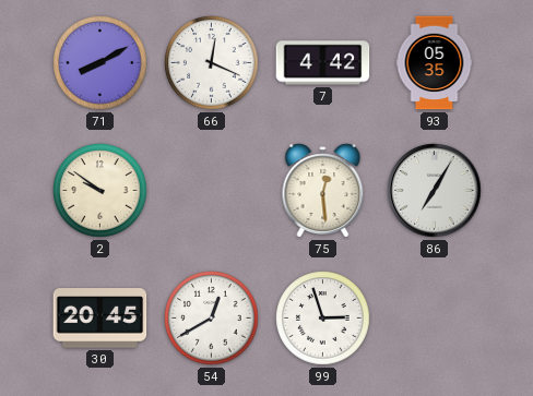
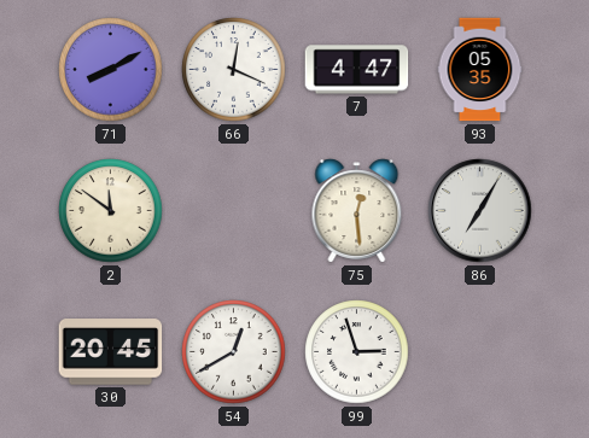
7: 4:42 -> 4:47 (357, 70)
2: 9:51 -> 11:51 (111, 211)
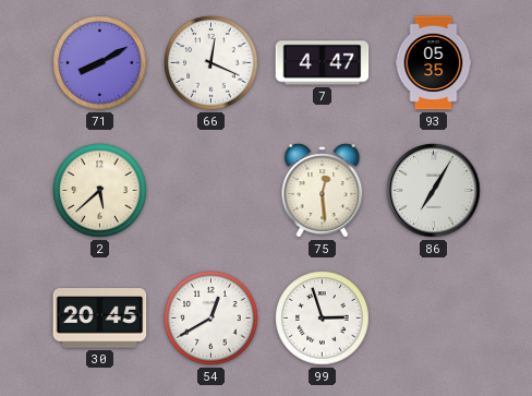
2: 11:51 -> 5:38 (100, 191)
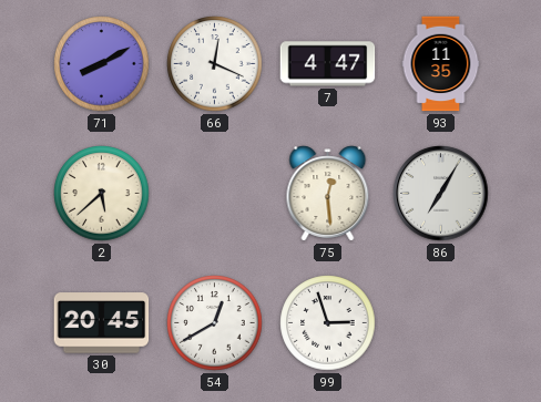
93: 05:35 -> 11:35 (441, 64)
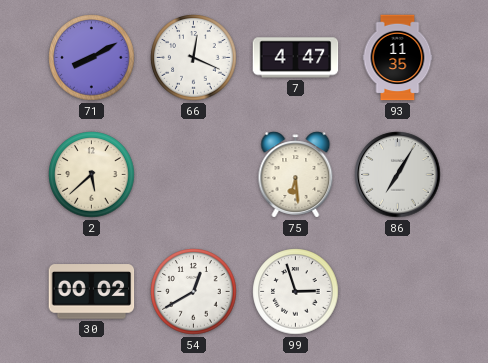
75: 12:29 -> 6:29 (296, 175)
30: 20:45 -> 00:02 (92, 292)
